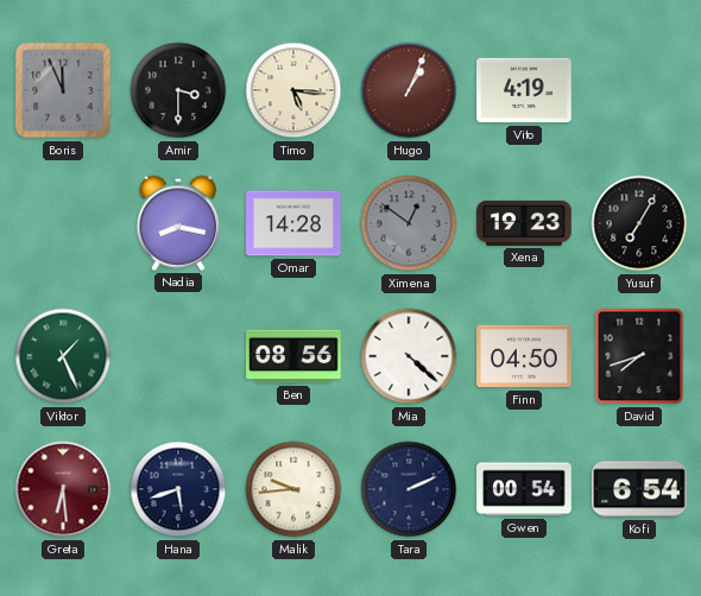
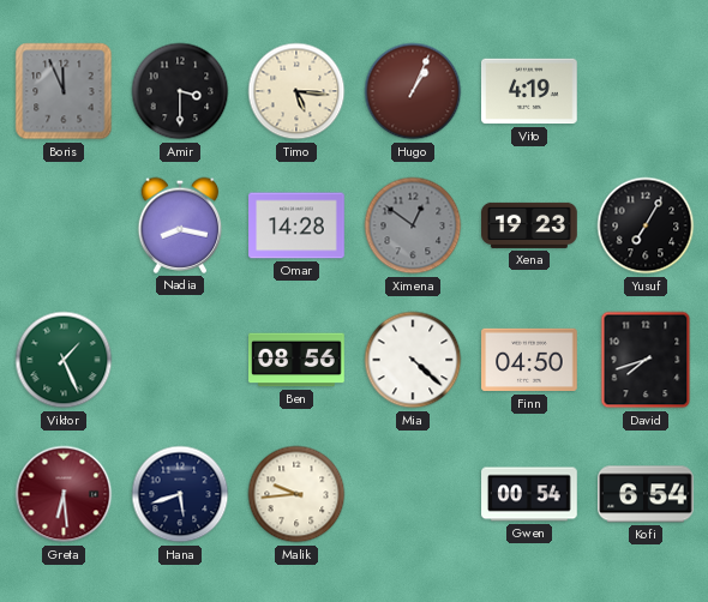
Tara: 2:11 -> none (409, 489)
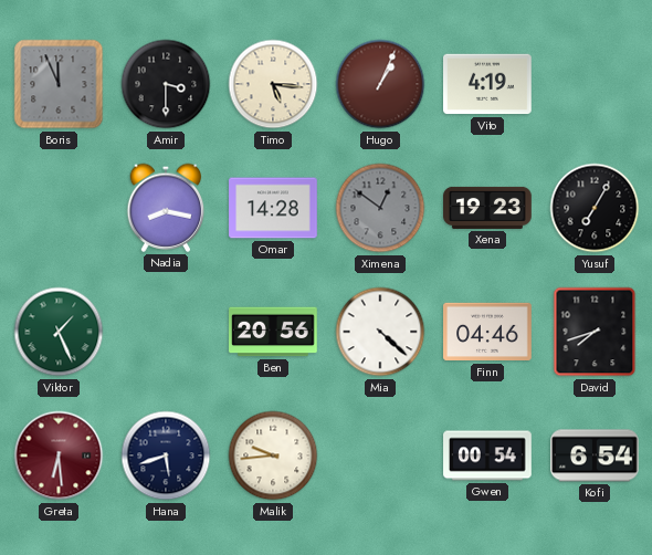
Ben: 08:56 -> 20:56 (273, 332)
Finn: 04:50 -> 04:46 (487, 332)
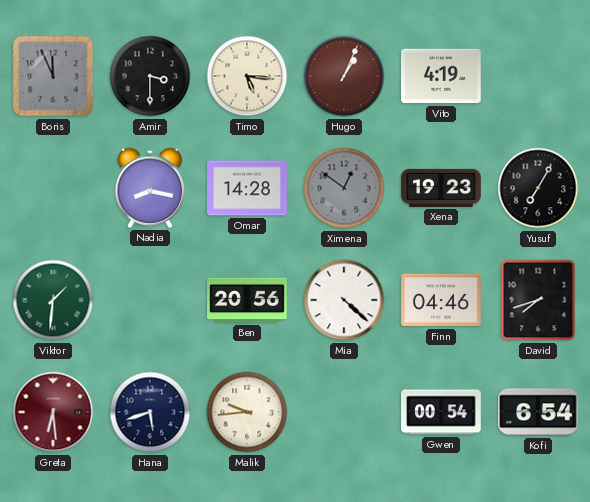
Viktor: 1:26 -> 1:31 (53, 300)
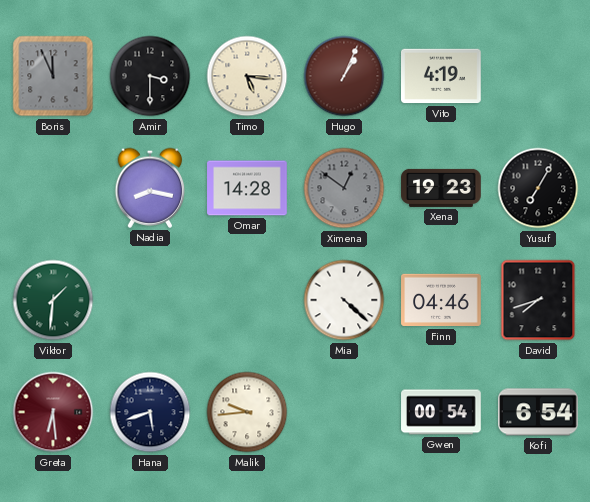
Ben: 20:56 -> none (247, 300)
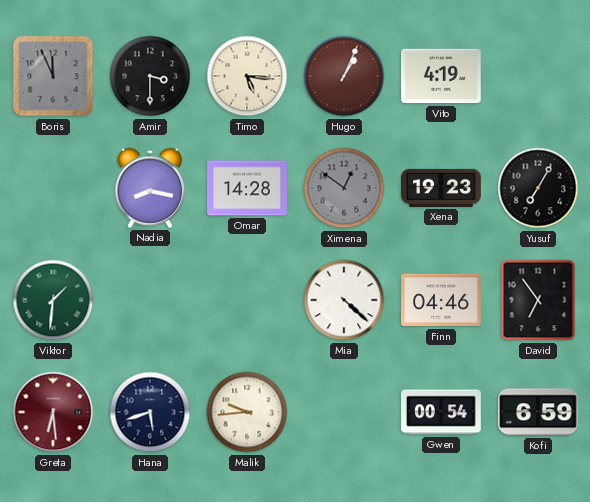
David: 7:42 -> 6:54 (538, 300)
Kofi: 6:54 -> 6:59 (539, 412)
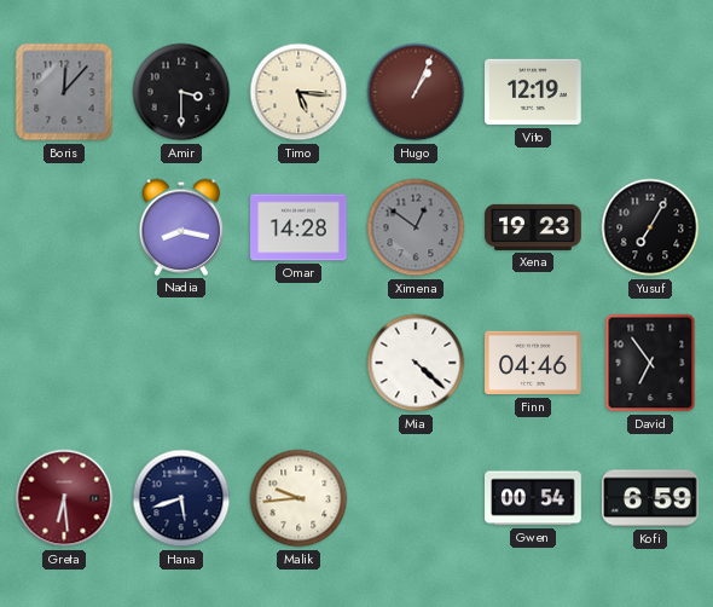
Boris: 11:56 -> 12:07 (64, 92)
Vito: 4:19 -> 12:19 (534, 92)
Viktor: 1:31 -> none (53, 300)
